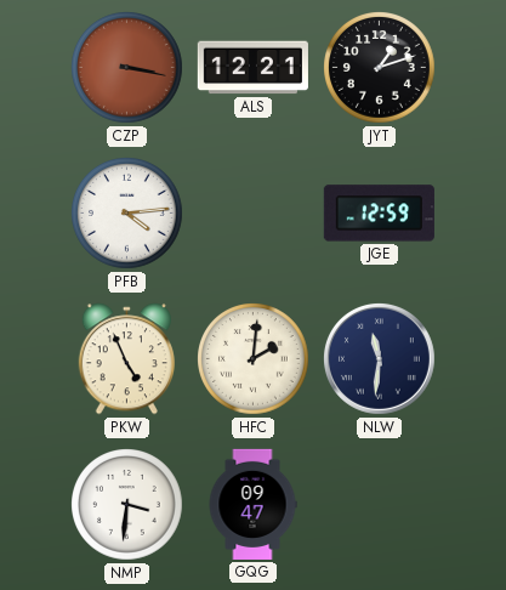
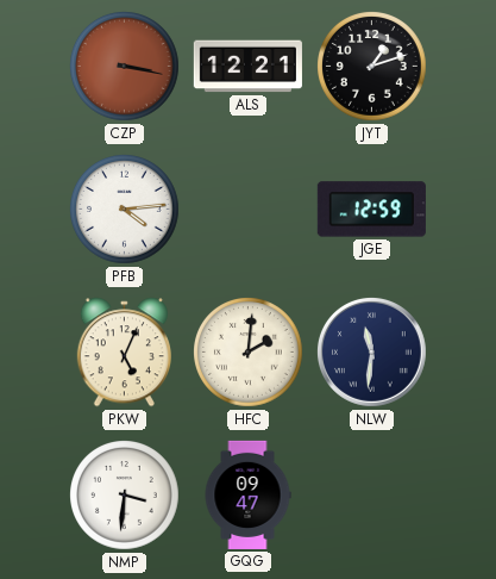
PKW: 4:56 -> 5:04 (124, 353)
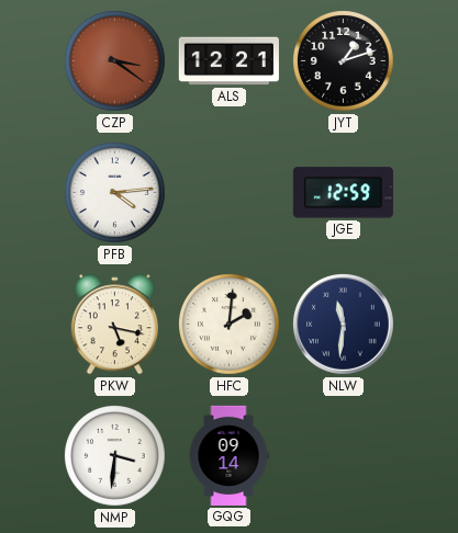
CZP: 3:17 -> 3:21 (115, 61)
PKW: 5:04 -> 5:17 (114, 325)
GQG: 09:47 -> 09:14 (228, 455)
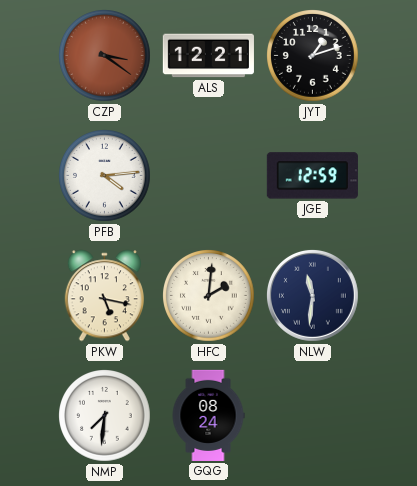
NMP: 3:31 -> 7:31 (105, 416)
GQG: 09:14 -> 08:24 (208, 415)
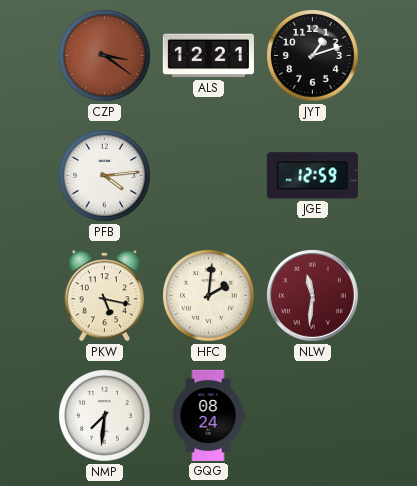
NLW dial: navy -> burgundy (312, 295)
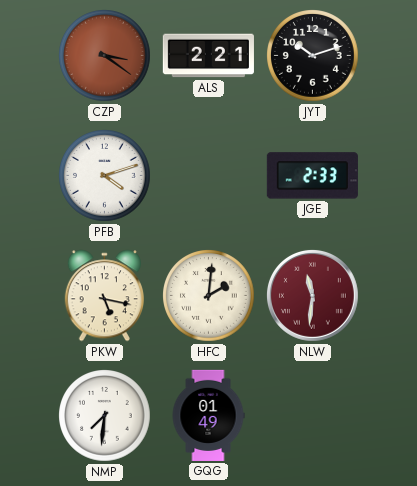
ALS: 12:21 -> 2:21 (208, 56)
JYT: 1:12 -> 10:12 (313, 56)
PFB: 4:14 -> 4:12 (105, 176)
JGE: 12:59 -> 2:33 (312, 176)
GQG: 08:24 -> 01:49 (208, 415)
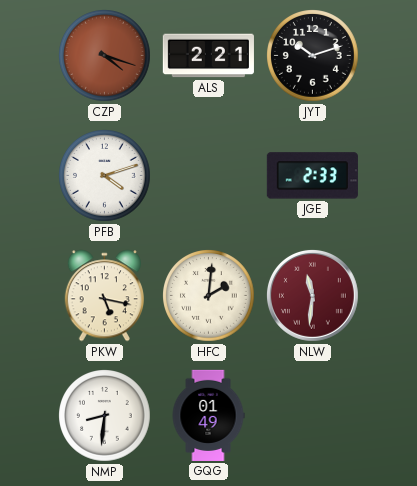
CZP: 3:21 -> 4:18 (105, 56)
NMP: 7:31 -> 8:31 (105, 416)
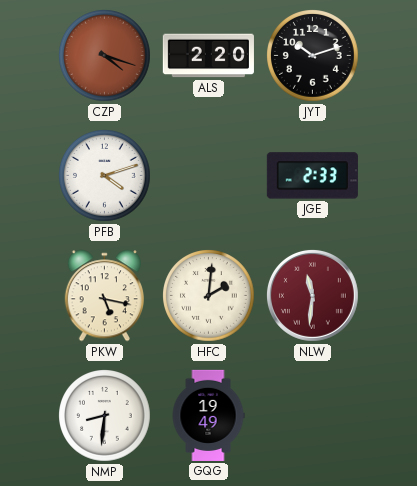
ALS: 2:21 -> 2:20 (208, 56)
GQG: 01:49 -> 19:49 (208, 415)
